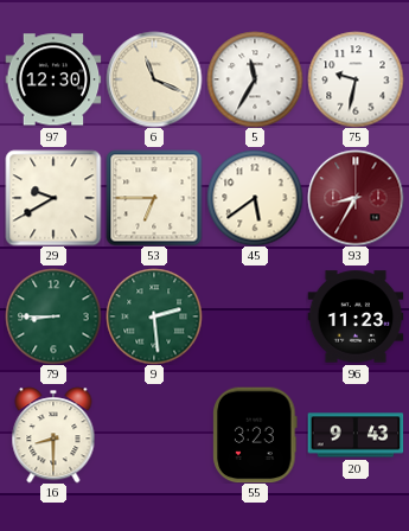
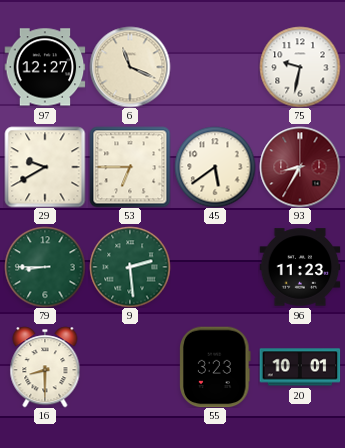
97: 12:30 -> 12:27 (45, 67)
5: 11:35 -> none (255, 79)
20: 9:43 -> 10:01 (300, 367)
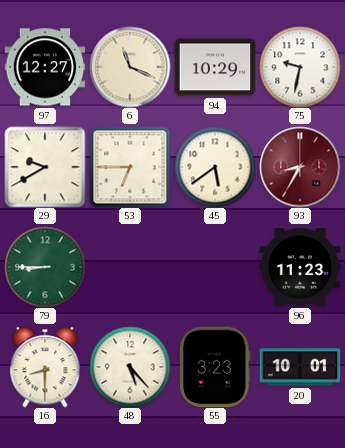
94: none -> 10:29 (215, 67)
9: 2:29 -> none (130, 267)
48: none -> 5:23 (130, 367)
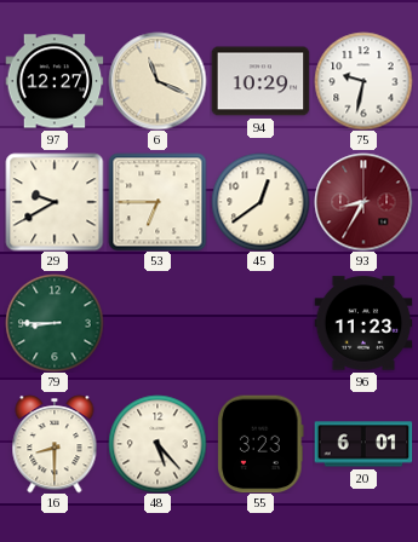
45: 5:39 -> 12:39 (260, 202)
20: 10:01 -> 6:01 (363, 444)
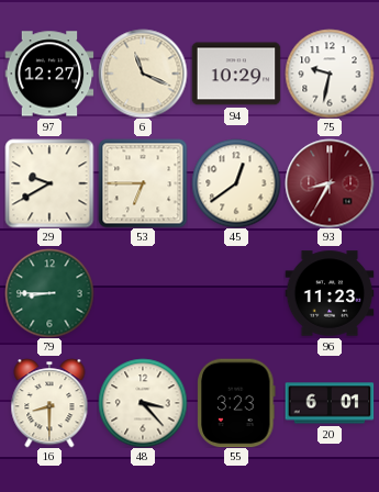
48: 5:23 -> 3:23 (143, 403)
